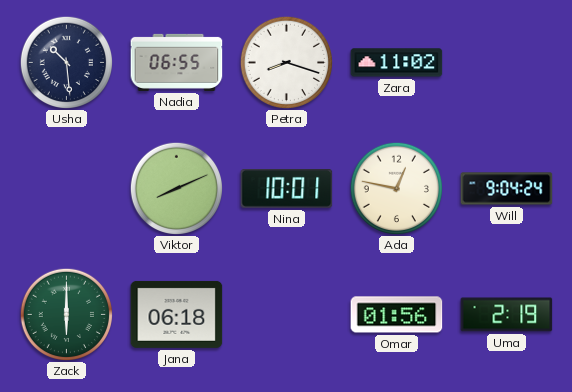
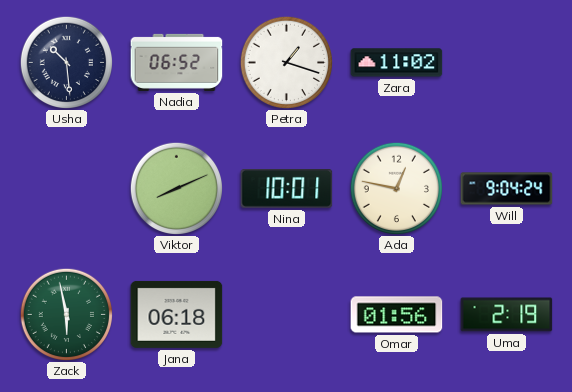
Nadia: 06:55 -> 06:52 (177, 62)
Petra: 8:18 -> 1:18 (286, 62)
Zack: 6:00 -> 5:58 (66, 314)
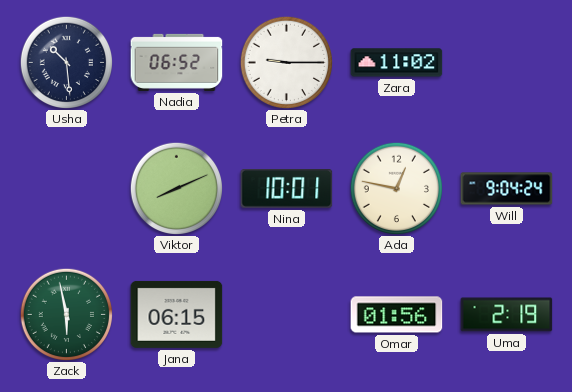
Petra: 1:18 -> 9:15 (286, 62)
Jana: 06:18 -> 06:15 (177, 314)
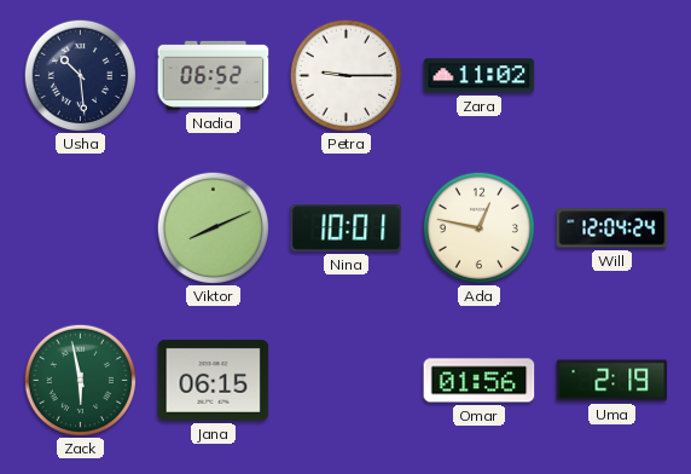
Will: 9:04 -> 12:04 (612, 229)
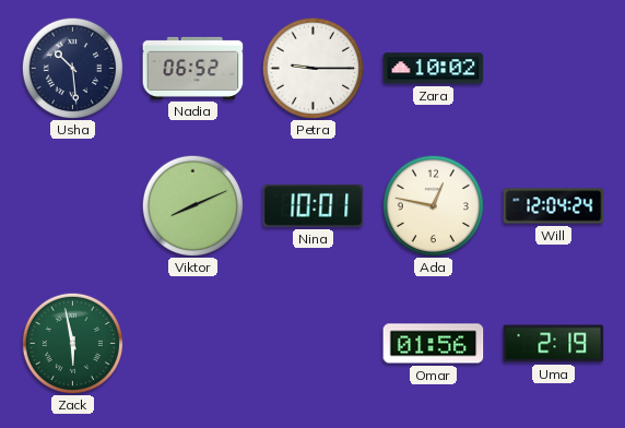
Zara: 11:02 -> 10:02 (434, 69)
Jana: 06:15 -> none (214, 380)
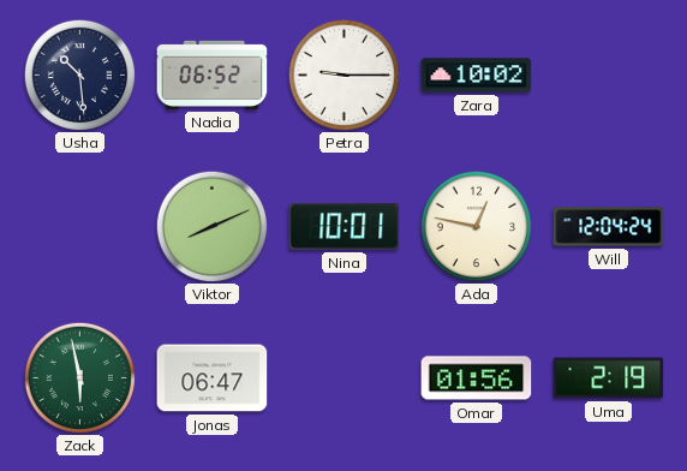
Jonas: none -> 06:47 (213, 378)
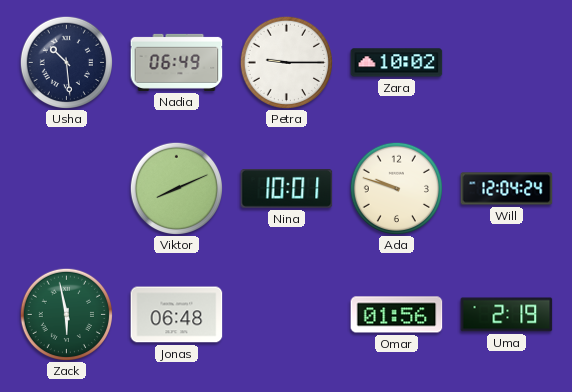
Nadia: 06:52 -> 06:49 (177, 62)
Ada: 12:47 -> 9:48 (396, 188)
Jonas: 06:47 -> 06:48 (177, 315)
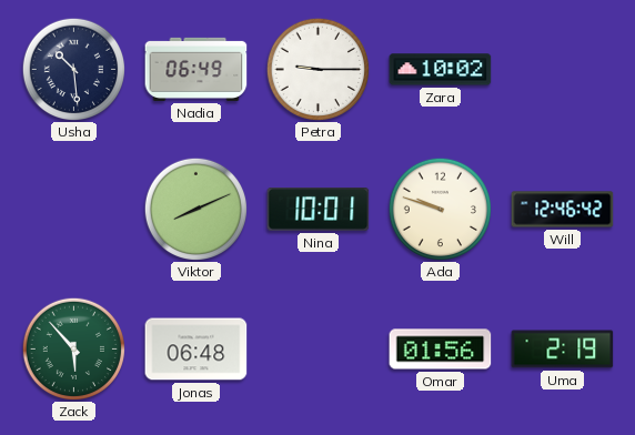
Will: 12:04 -> 12:46 (563, 210)
Zack: 5:58 -> 5:53 (73, 348)
